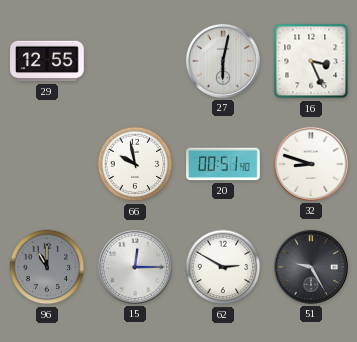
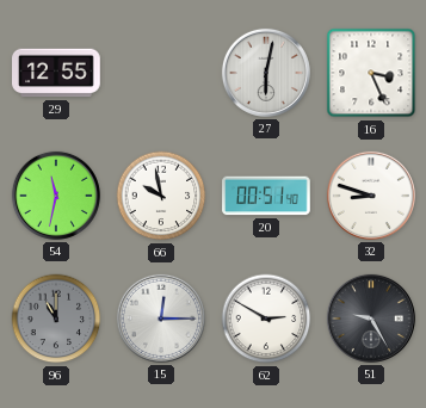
54: none -> 11:32 (56, 196)
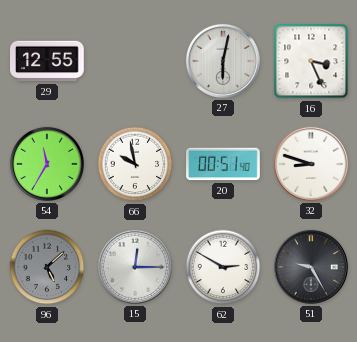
54: 11:32 -> 11:35 (47, 164)
96: 11:00 -> 5:08 (47, 267)
